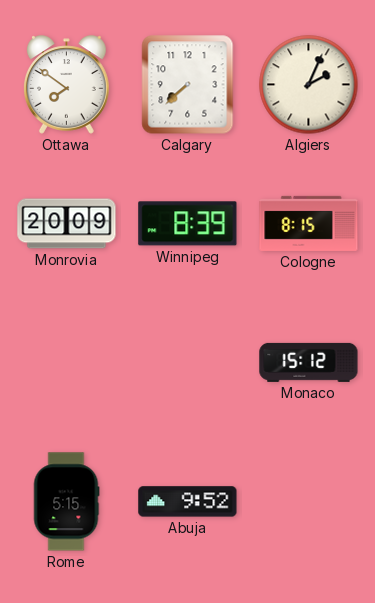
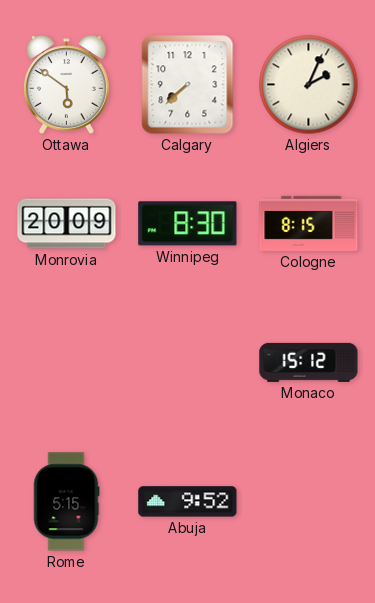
Ottawa: 7:51 -> 5:51 (67, 85)
Winnipeg: 8:39 -> 8:30 (188, 224)
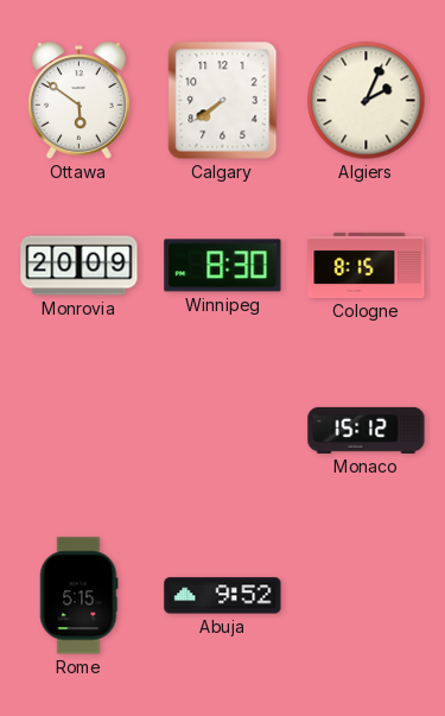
Calgary: 7:38 -> 7:39 (223, 101)
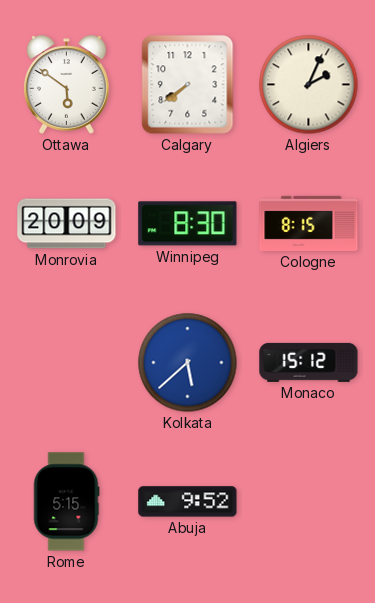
Kolkata: none -> 5:38 (188, 363)
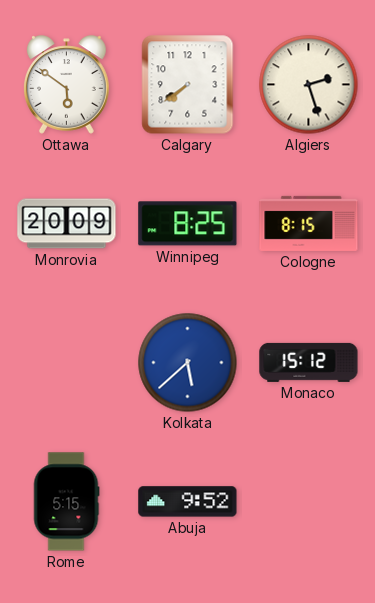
Algiers: 2:04 -> 2:27 (309, 85)
Winnipeg: 8:30 -> 8:25 (188, 224)
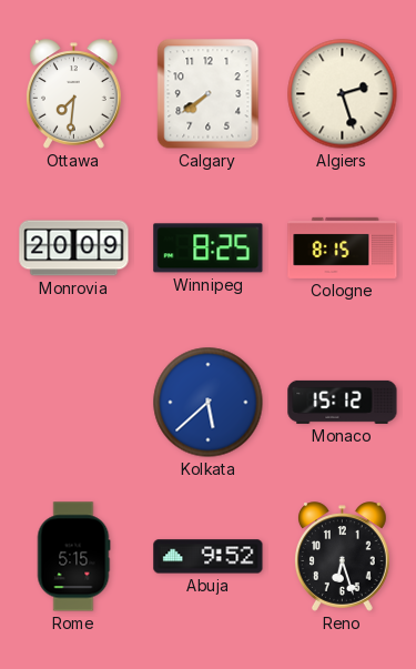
Ottawa: 5:51 -> 7:31 (74, 94)
Reno: none -> 6:27 (343, 557)
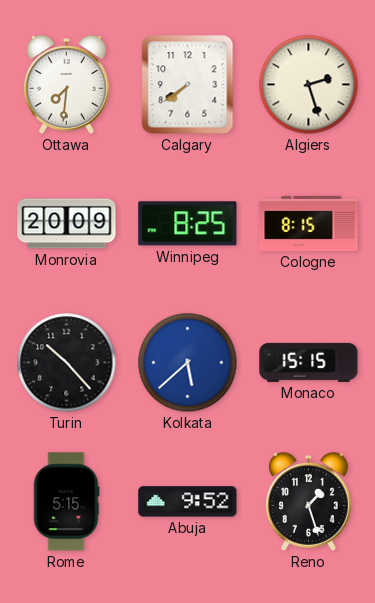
Turin: none -> 10:23 (67, 363)
Monaco: 15:12 -> 15:15 (309, 362)
Reno: 6:27 -> 1:27 (309, 502)
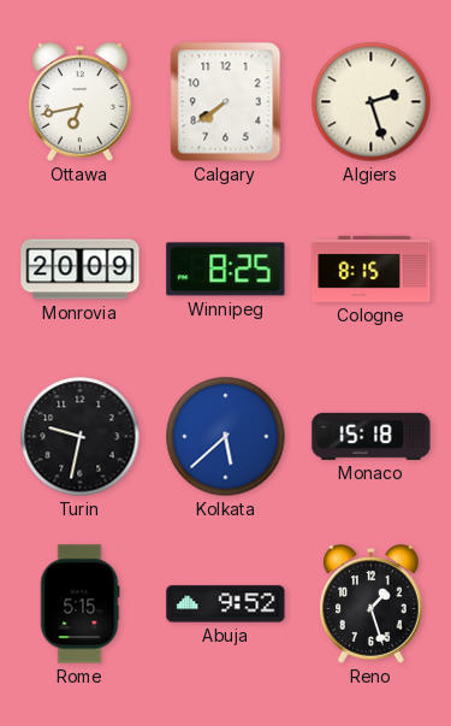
Ottawa: 7:31 -> 6:43 (81, 102)
Turin: 10:23 -> 9:32 (81, 437)
Monaco: 15:15 -> 15:18 (372, 436)
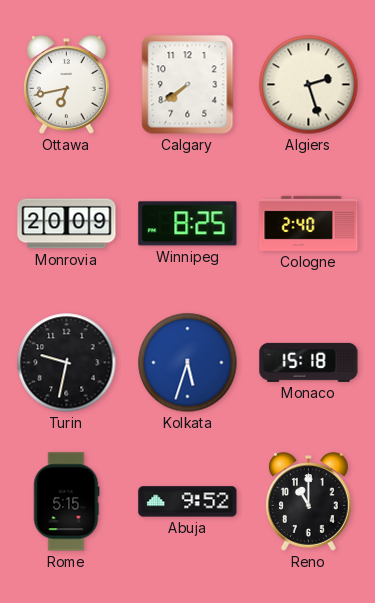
Cologne: 8:15 -> 2:40 (309, 223)
Kolkata: 5:38 -> 5:33 (188, 363)
Reno: 1:27 -> 11:00 (309, 502)
